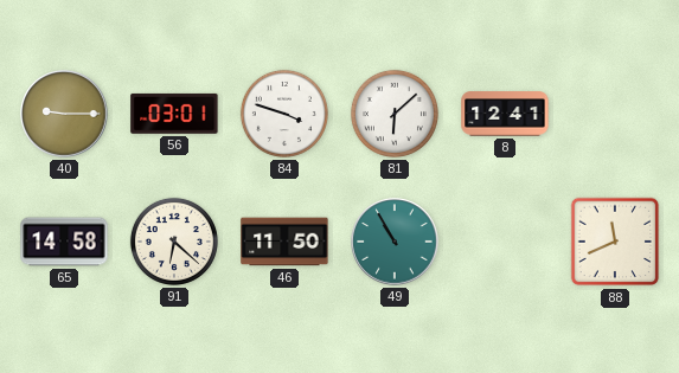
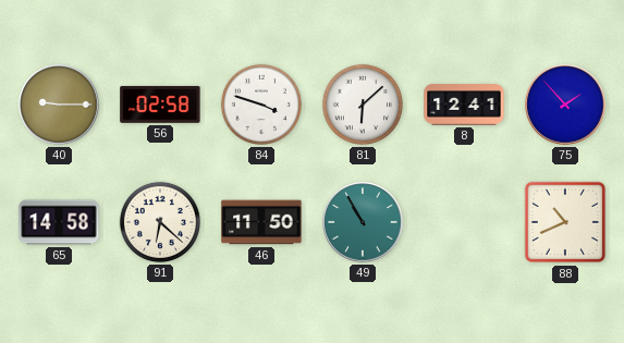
56: 03:01 -> 02:58 (160, 105)
75: none -> 1:53 (565, 105)
88: 11:41 -> 10:41 (565, 222)
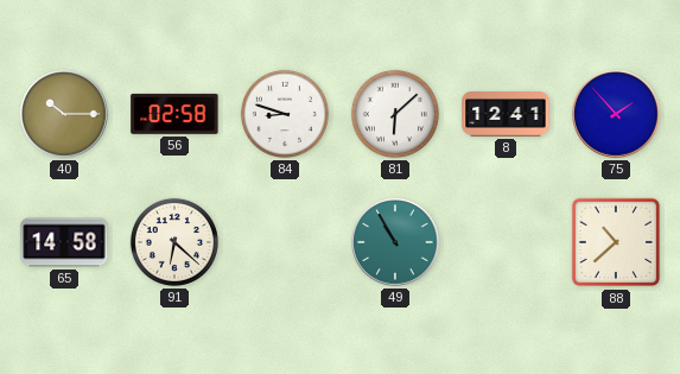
40: 9:15 -> 10:15 (64, 114)
84: 3:48 -> 8:48 (285, 114)
46: 11:50 -> none (261, 222)
88: 10:41 -> 10:38 (616, 242)
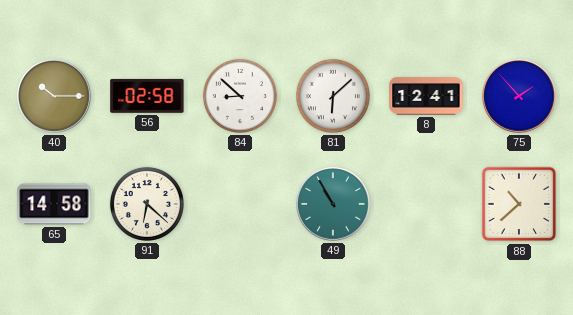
84: 8:48 -> 8:52 (240, 96)
